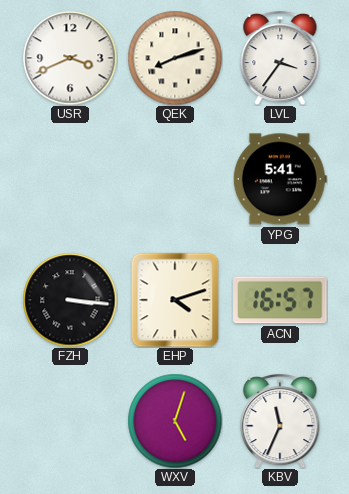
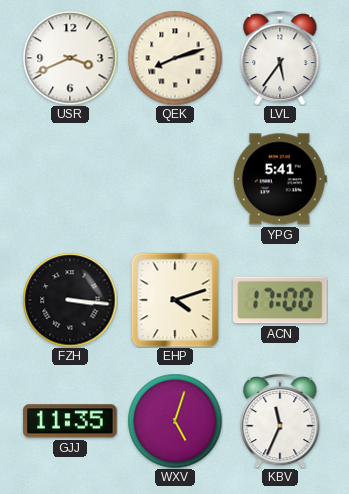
LVL: 3:36 -> 5:36 (280, 58)
ACN: 16:57 -> 17:00 (280, 300)
GJJ: none -> 11:35 (70, 421)
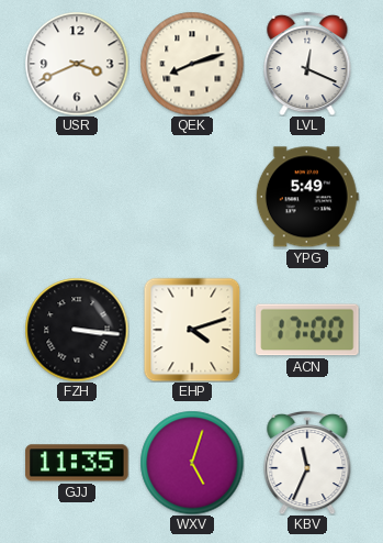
LVL: 5:36 -> 12:19 (307, 64)
YPG: 5:41 -> 5:49 (307, 197)
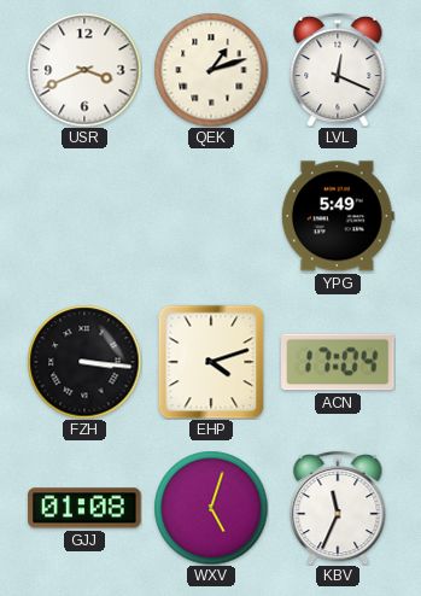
QEK: 8:12 -> 1:12 (211, 70)
ACN: 17:00 -> 17:04 (338, 362)
GJJ: 11:35 -> 01:08 (84, 508)
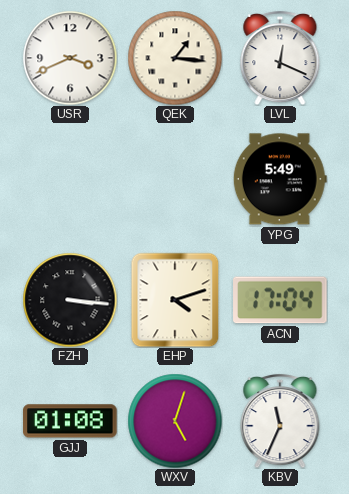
QEK: 1:12 -> 1:16 (175, 58)
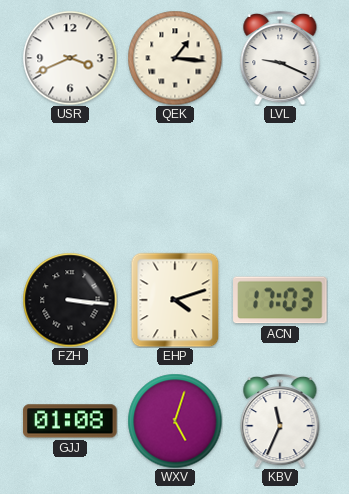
LVL: 12:19 -> 9:19 (280, 58)
YPG: 5:49 -> none (280, 179)
ACN: 17:04 -> 17:03 (280, 300)
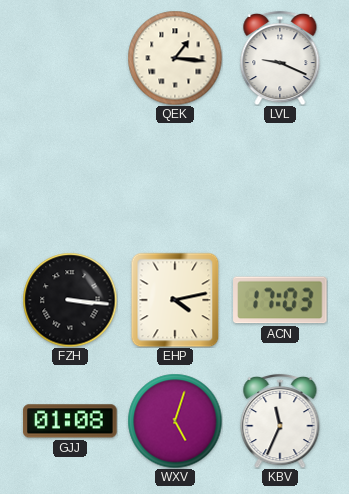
USR: 3:41 -> none (70, 58)
EHP: 4:12 -> 4:13 (175, 300)
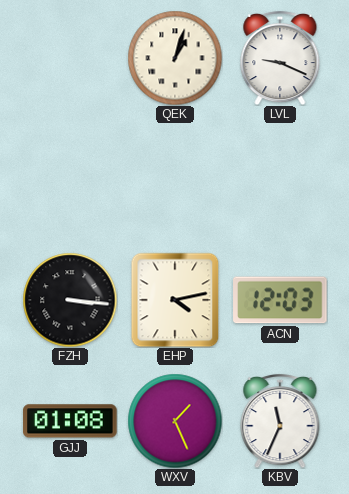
QEK: 1:16 -> 1:03 (175, 58)
ACN: 17:03 -> 12:03 (280, 300)
WXV: 5:03 -> 1:26 (175, 421)
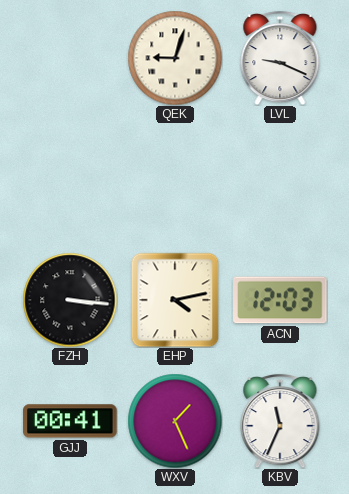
QEK: 1:03 -> 9:03 (175, 58)
GJJ: 01:08 -> 00:41 (70, 421)
